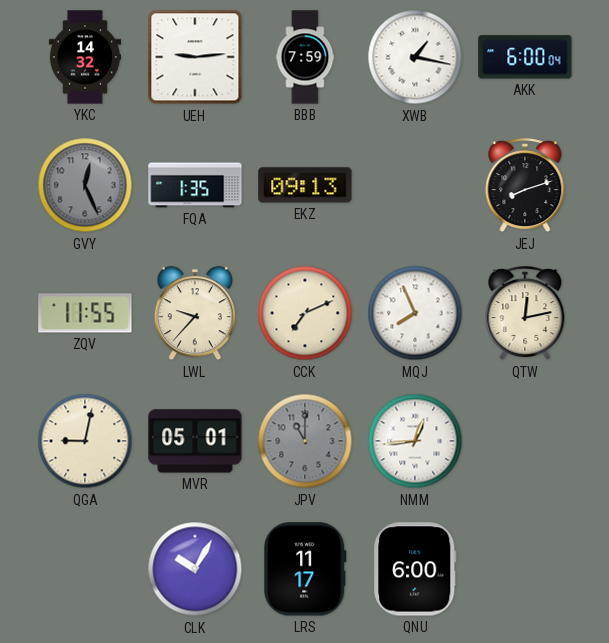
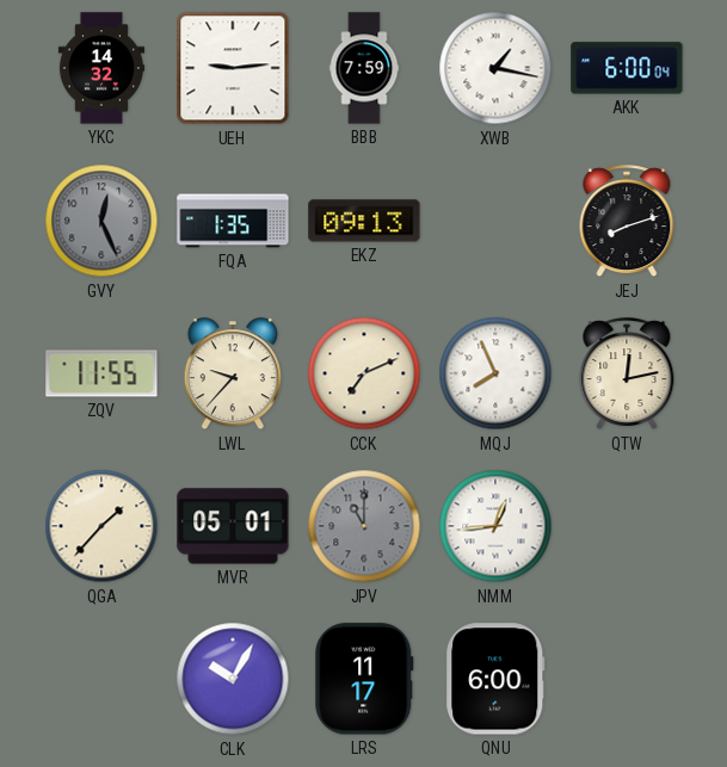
QGA: 9:02 -> 1:37 (101, 526)
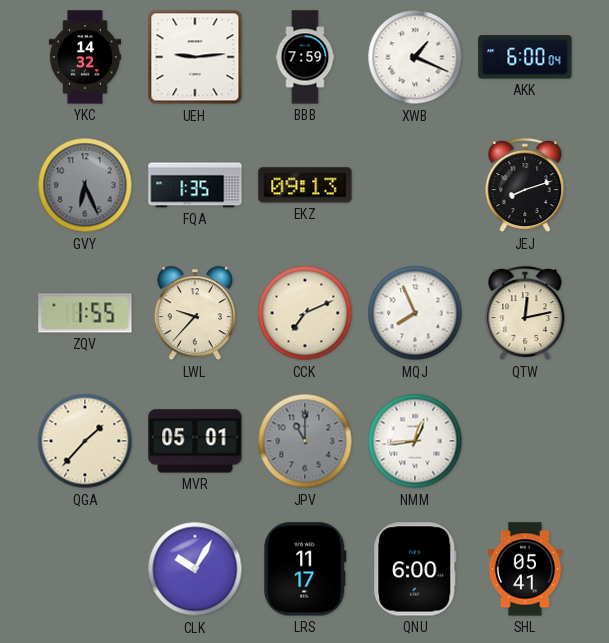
XWB: 1:17 -> 1:19 (415, 57)
GVY: 12:26 -> 6:26 (85, 185)
ZQV: 11:55 -> 1:55 (85, 313)
SHL: none -> 05:41 (525, 569)
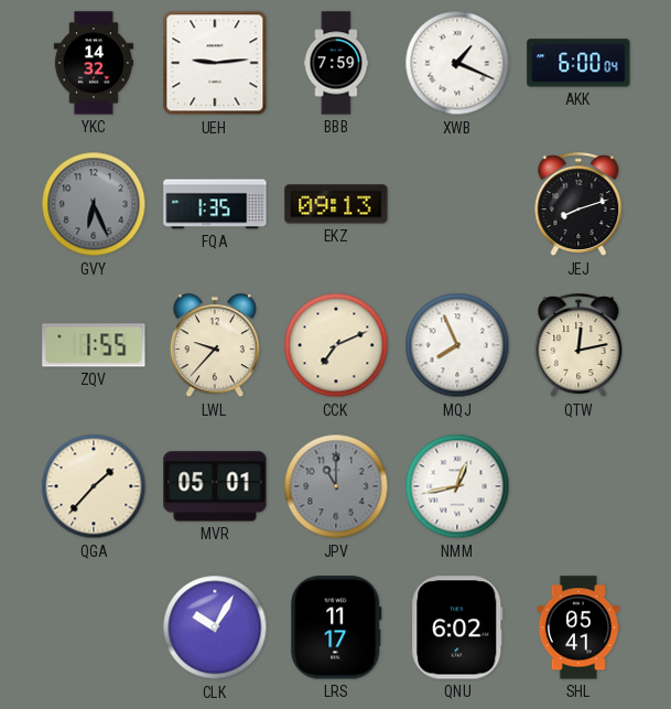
NMM: 12:44 -> 12:43 (457, 486)
QNU: 6:00 -> 6:02 (457, 627)
